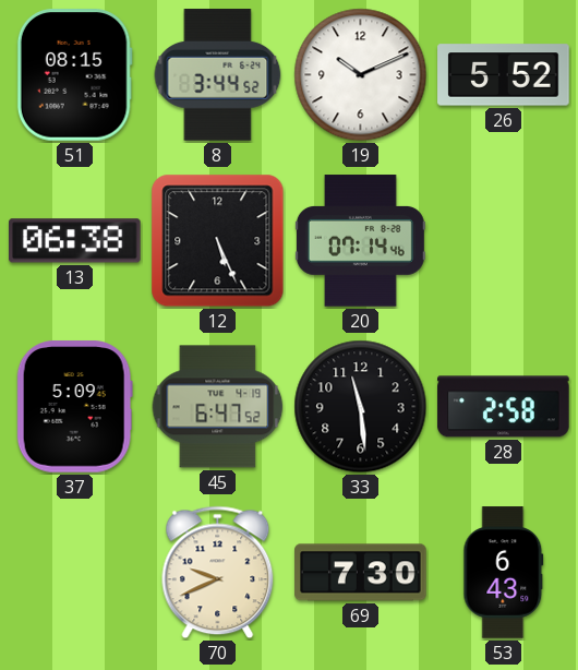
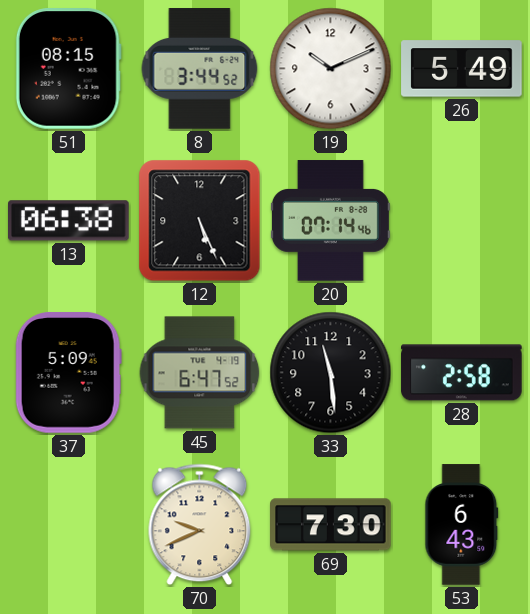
26: 5:52 -> 5:49 (462, 69)
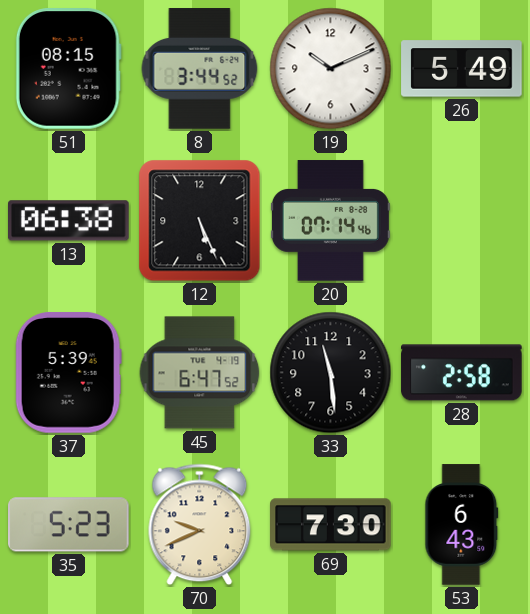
37: 5:09 -> 5:39 (68, 373)
35: none -> 5:23 (69, 525)
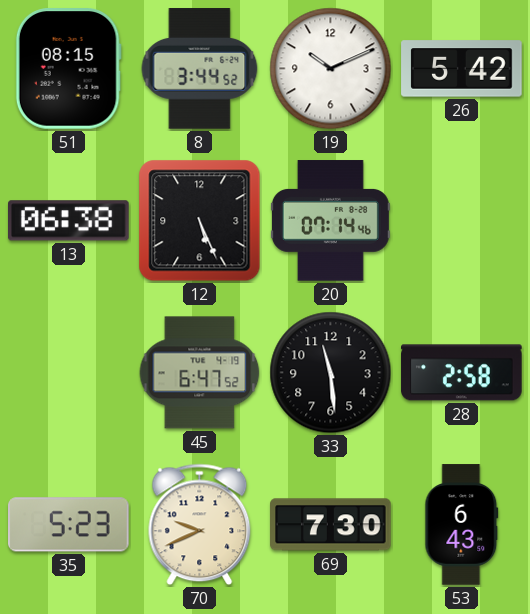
26: 5:49 -> 5:42 (462, 69)
37: 5:39 -> none (68, 373)
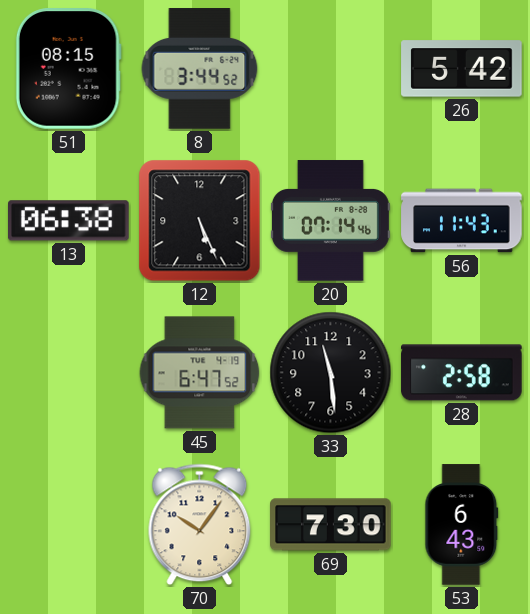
19: 10:11 -> none (331, 69)
56: none -> 11:43 (462, 221)
35: 5:23 -> none (69, 525)
70: 9:41 -> 10:06 (200, 525)
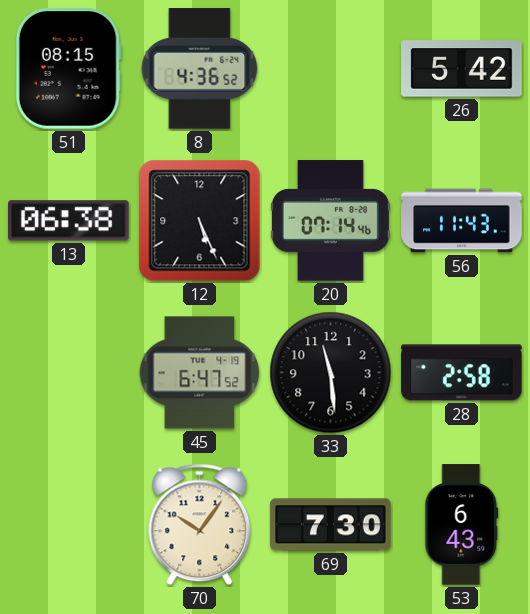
8: 3:44 -> 4:36 (200, 69)
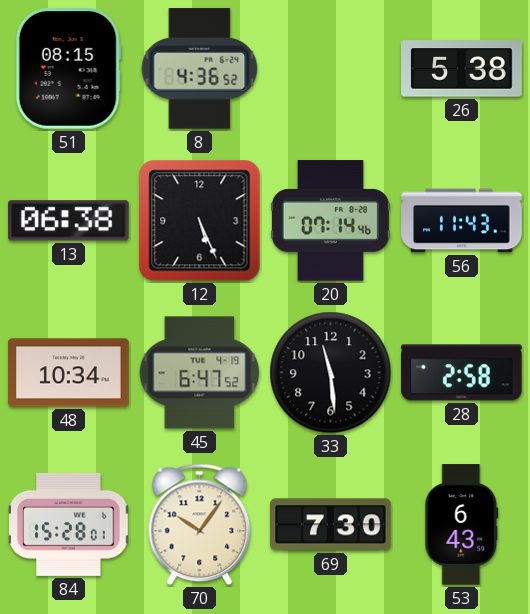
26: 5:42 -> 5:38 (462, 69)
48: none -> 10:34 (69, 373)
84: none -> 15:28 (69, 524)
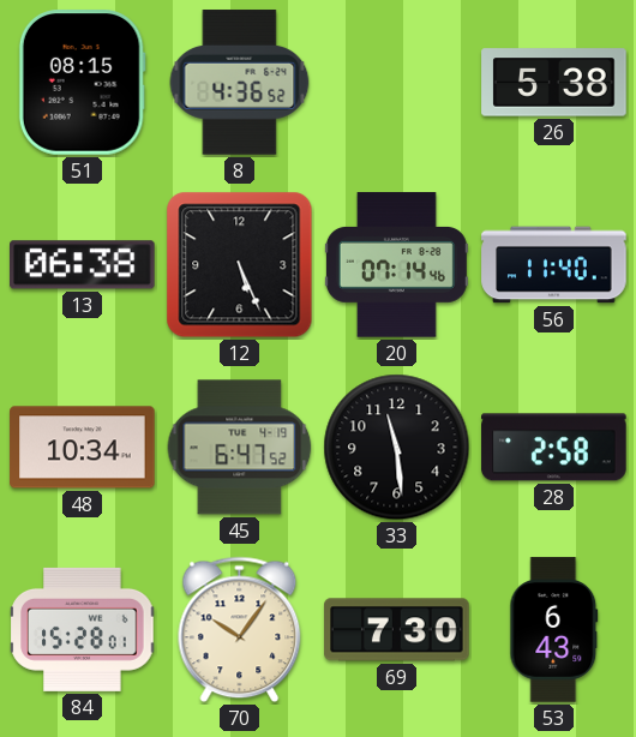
56: 11:43 -> 11:40 (554, 265)
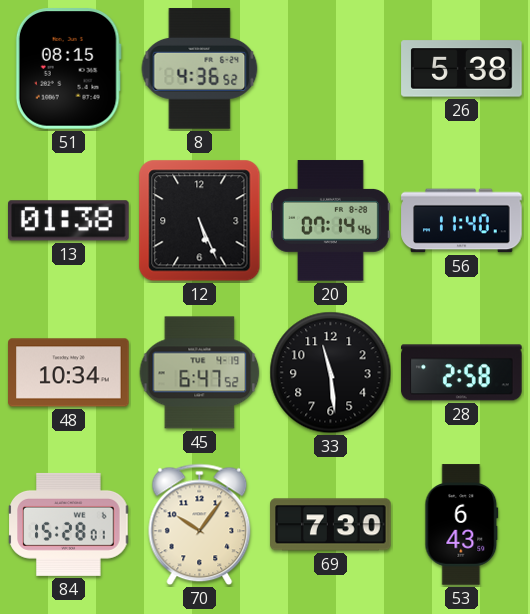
13: 06:38 -> 01:38 (69, 221)
